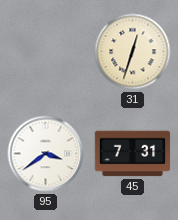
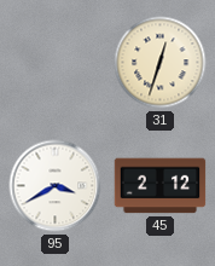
95: 3:39 -> 3:40 (56, 186)
45: 7:31 -> 2:12 (161, 186)
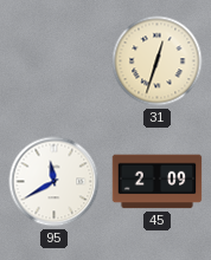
95: 3:40 -> 11:40 (55, 182)
45: 2:12 -> 2:09 (158, 182)
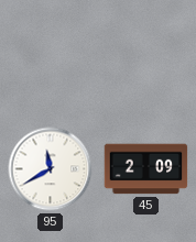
31: 12:33 -> none (158, 61)
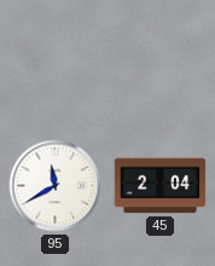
45: 2:09 -> 2:04 (161, 186)
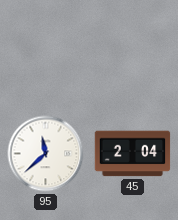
95: 11:40 -> 11:38 (46, 154)
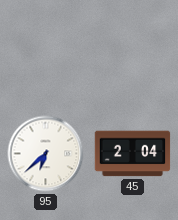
95: 11:38 -> 6:38 (46, 154)
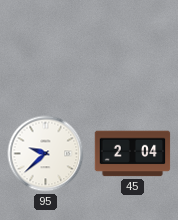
95: 6:38 -> 9:38 (46, 154)
